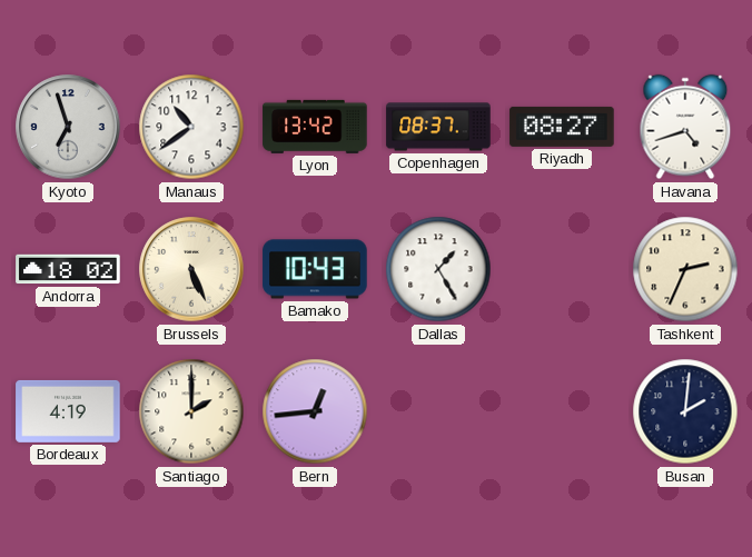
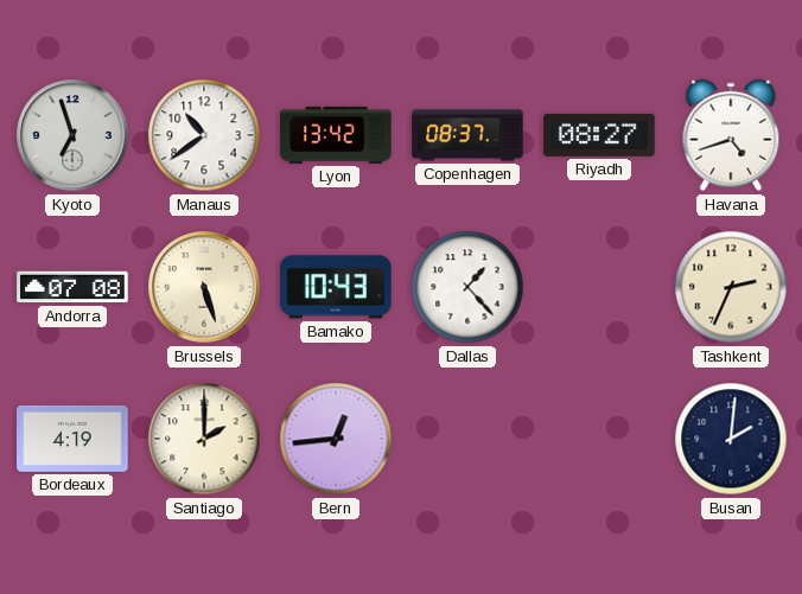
Andorra: 18:02 -> 07:08 (72, 287)
Brussels: 5:26 -> 5:27 (204, 287)
Dallas: 1:25 -> 1:23 (467, 287)
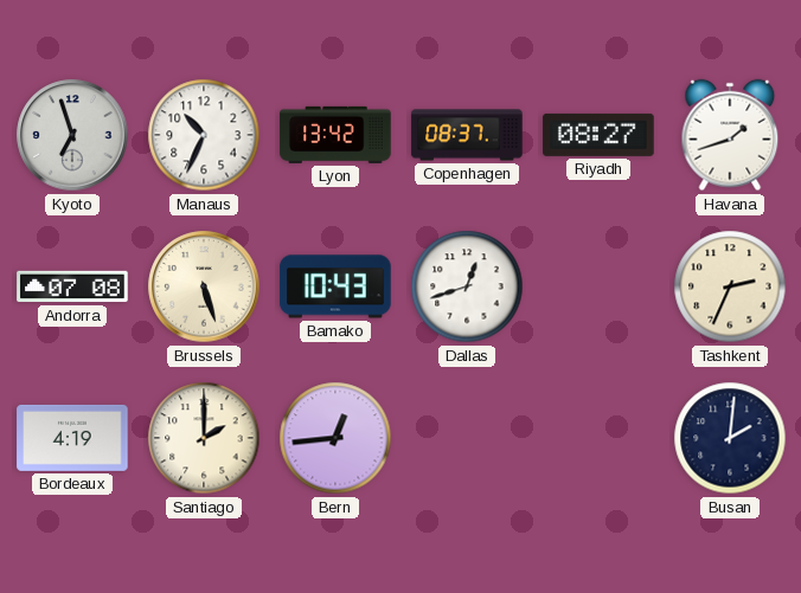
Manaus: 10:39 -> 10:34 (204, 135)
Havana: 4:42 -> 1:42 (730, 135)
Dallas: 1:23 -> 12:42 (467, 286)
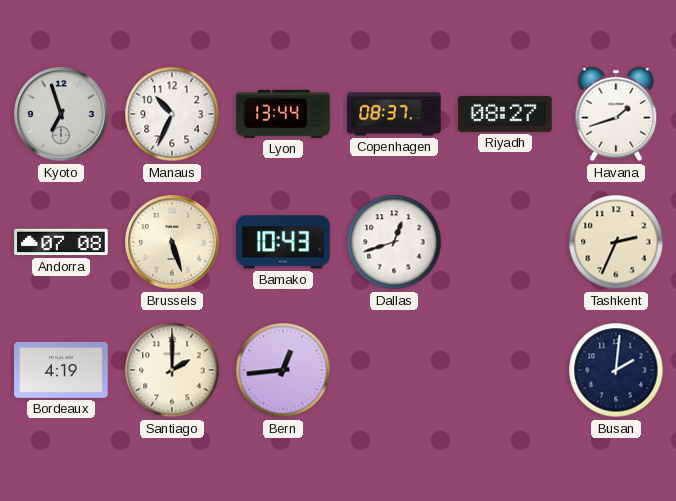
Lyon: 13:42 -> 13:44 (283, 114)
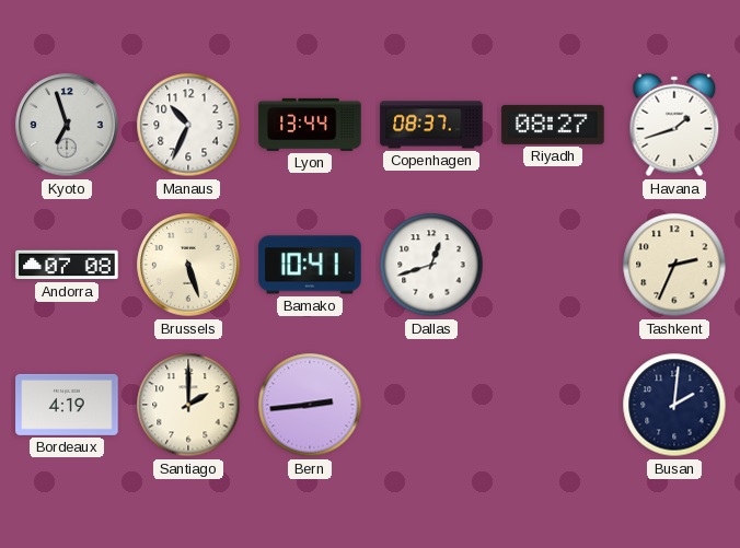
Bamako: 10:43 -> 10:41 (310, 265)
Bern: 12:44 -> 2:44 (310, 405)
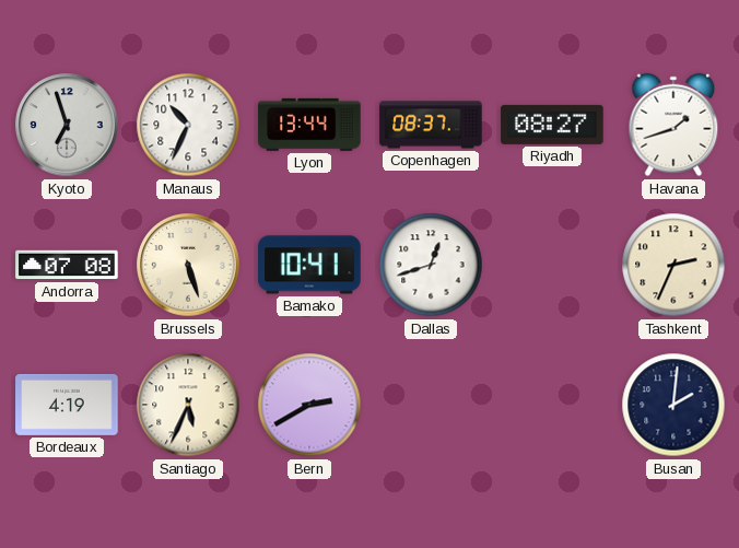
Santiago: 2:00 -> 5:34 (188, 405)
Bern: 2:44 -> 2:40 (309, 405)
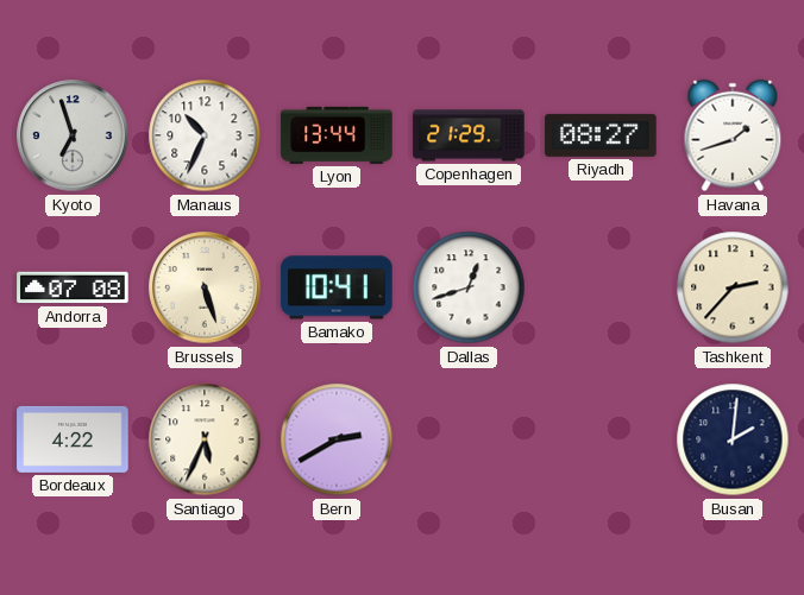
Copenhagen: 08:37 -> 21:29 (469, 135)
Tashkent: 2:34 -> 2:37 (733, 287)
Bordeaux: 4:19 -> 4:22 (73, 439)
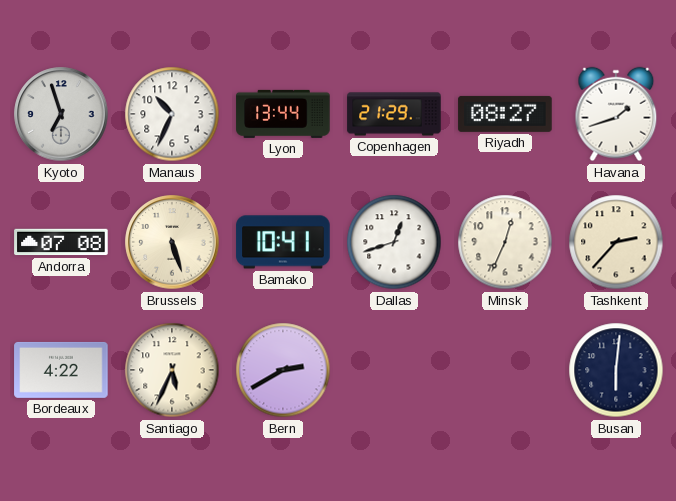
Minsk: none -> 12:34 (505, 242)
Busan: 2:01 -> 6:01 (616, 370)
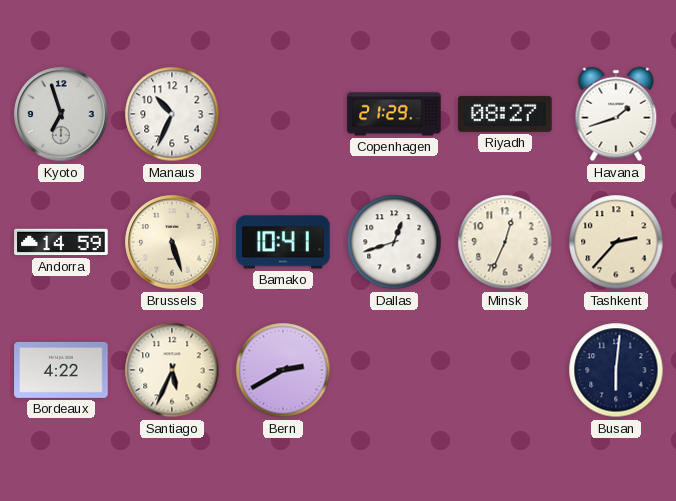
Lyon: 13:44 -> none (283, 114)
Andorra: 07:08 -> 14:59 (61, 242)
